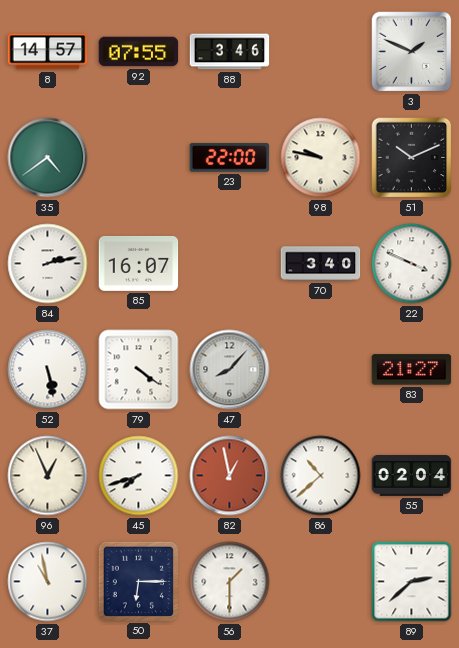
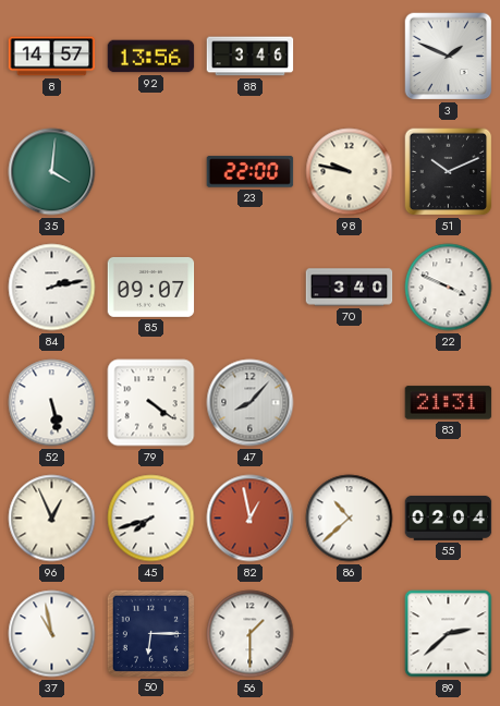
92: 07:55 -> 13:56 (151, 57)
35: 4:39 -> 4:01 (52, 172)
85: 16:07 -> 09:07 (151, 287)
83: 21:27 -> 21:31 (449, 403)
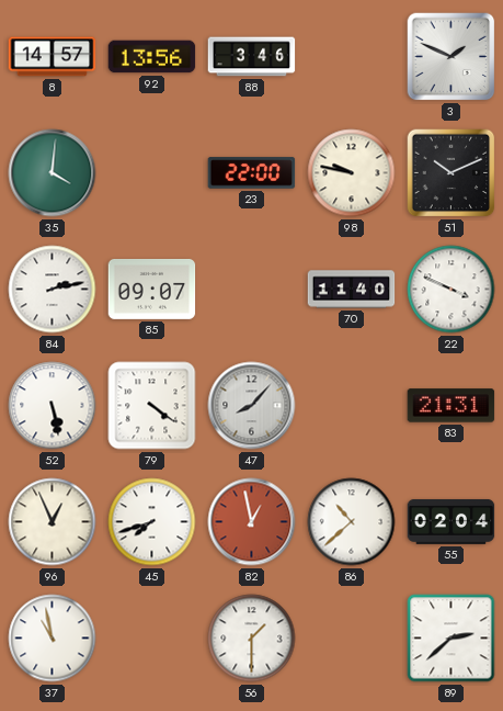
70: 3:40 -> 11:40 (352, 290)
50: 6:15 -> none (150, 633)
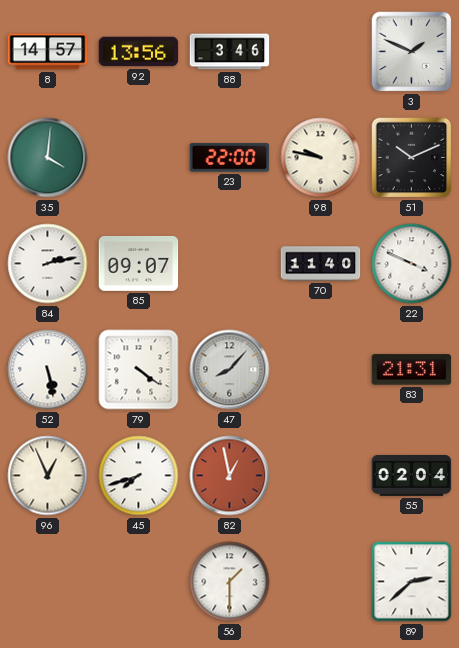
86: 10:38 -> none (352, 522)
37: 10:58 -> none (53, 639)
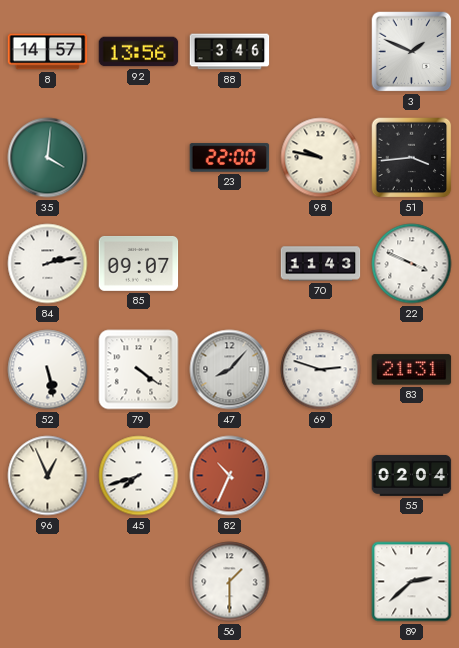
51: 10:11 -> 3:44 (412, 158)
70: 11:40 -> 11:43 (321, 264)
69: none -> 2:48 (321, 370)
82: 12:58 -> 10:34 (230, 476)
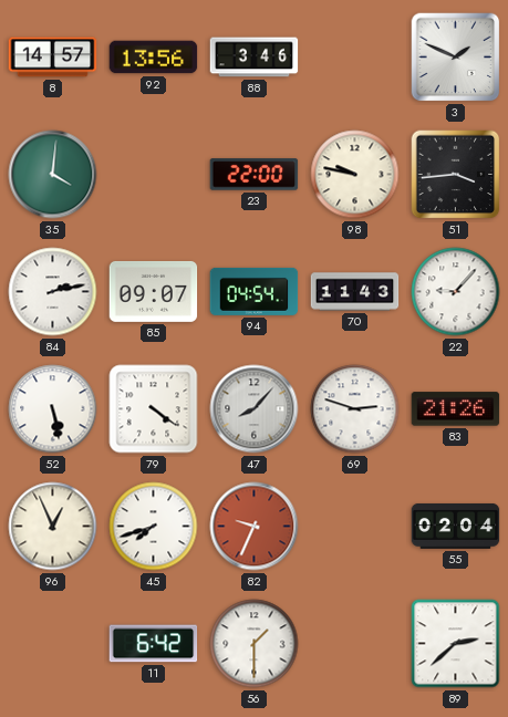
94: none -> 04:54 (255, 291)
22: 3:49 -> 9:07 (456, 292)
83: 21:31 -> 21:26 (456, 409)
82: 10:34 -> 9:34 (255, 527)
11: none -> 6:42 (154, 644)
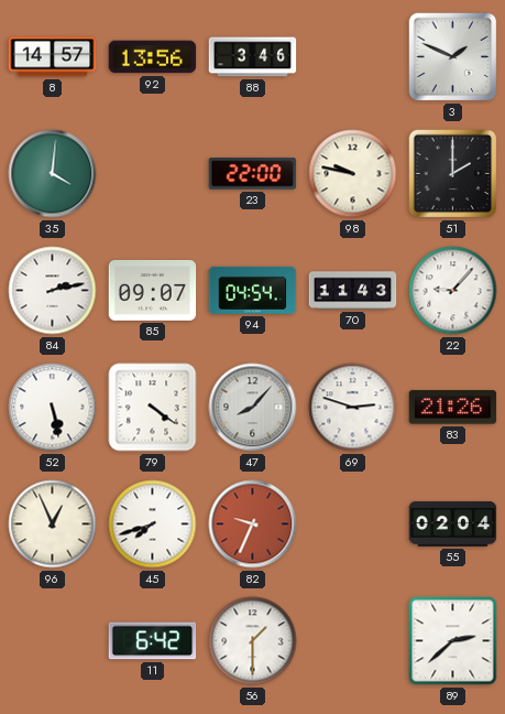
51: 3:44 -> 2:00 (453, 174)
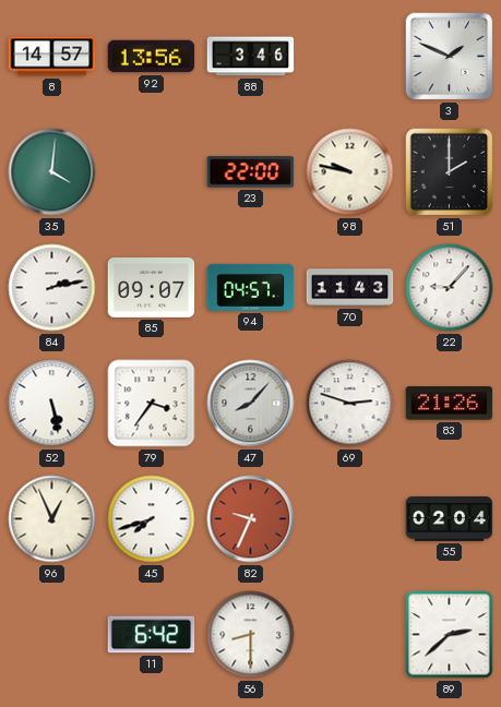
94: 04:54 -> 04:57 (251, 287)
79: 4:21 -> 3:36 (152, 404)
56: 1:30 -> 8:30 (251, 635)
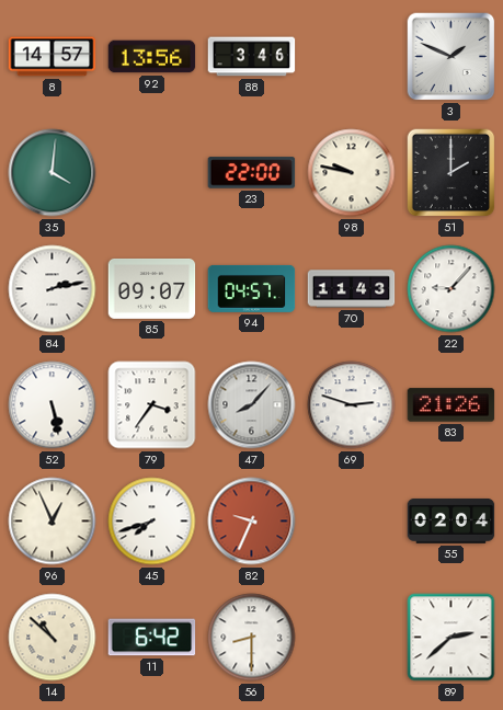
14: none -> 10:52 (53, 638)
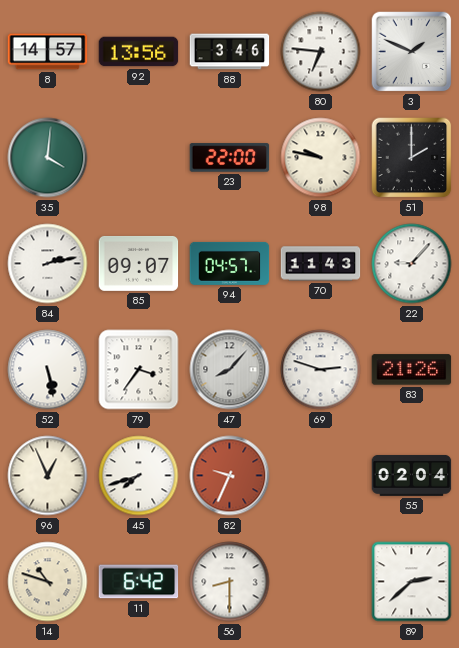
80: none -> 6:46 (321, 52)
14: 10:52 -> 10:48 (48, 582)
